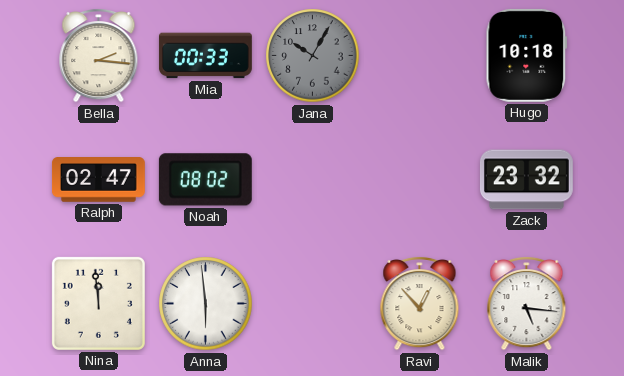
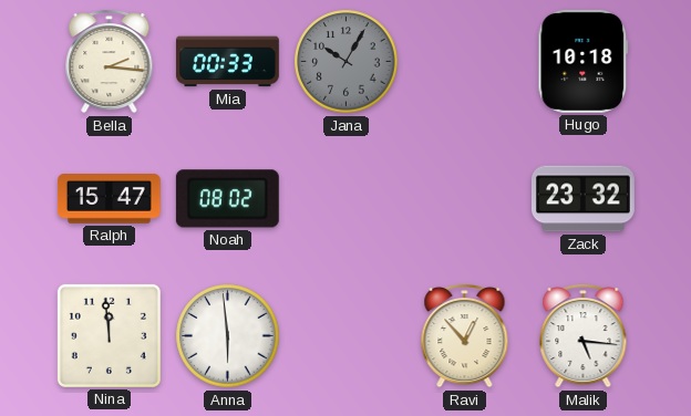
Ralph: 02:47 -> 15:47 (109, 199)
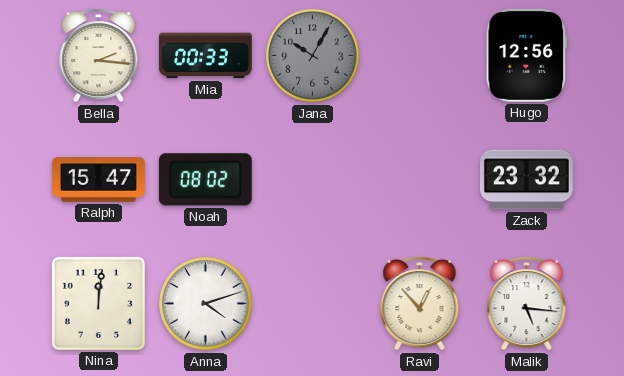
Hugo: 10:18 -> 12:56 (527, 55)
Nina: 11:59 -> 12:01 (98, 303)
Anna: 5:59 -> 4:12 (206, 304)
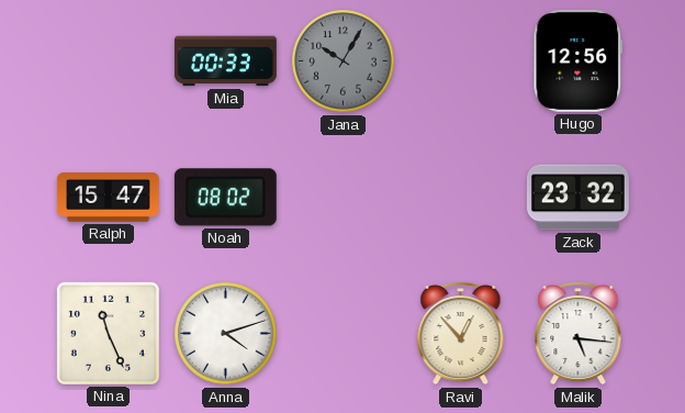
Bella: 2:16 -> none (99, 55)
Nina: 12:01 -> 11:26 (108, 333)
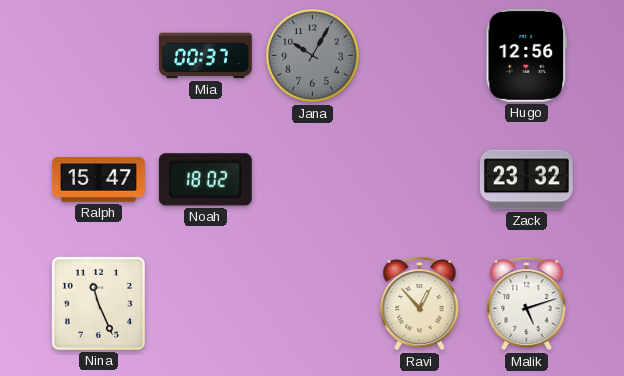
Mia: 00:33 -> 00:37 (205, 56)
Noah: 08:02 -> 18:02 (205, 180)
Anna: 4:12 -> none (226, 334)
Malik: 5:16 -> 5:12 (527, 303)
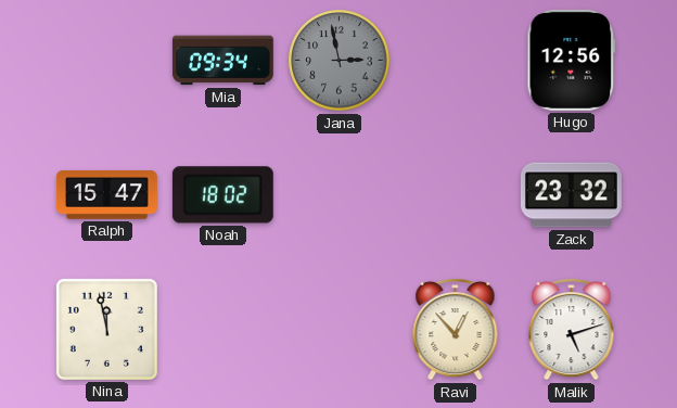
Mia: 00:37 -> 09:34 (222, 61)
Jana: 10:05 -> 2:58 (340, 61)
Nina: 11:26 -> 11:58 (106, 329)
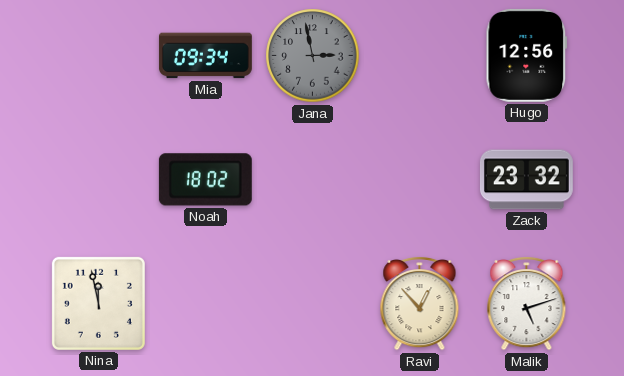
Ralph: 15:47 -> none (106, 195)
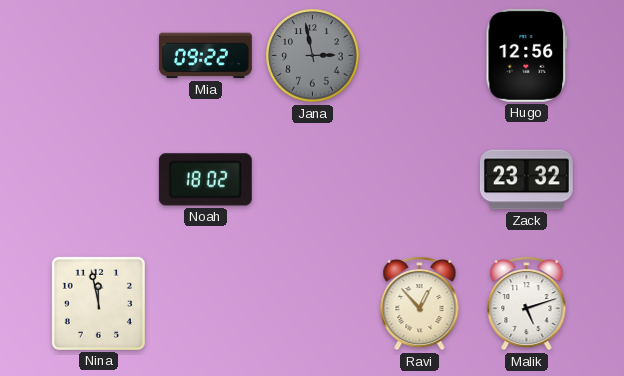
Mia: 09:34 -> 09:22 (205, 56)
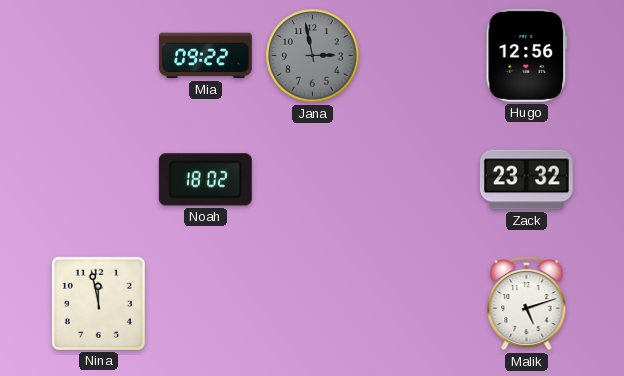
Ravi: 12:53 -> none (420, 303)
